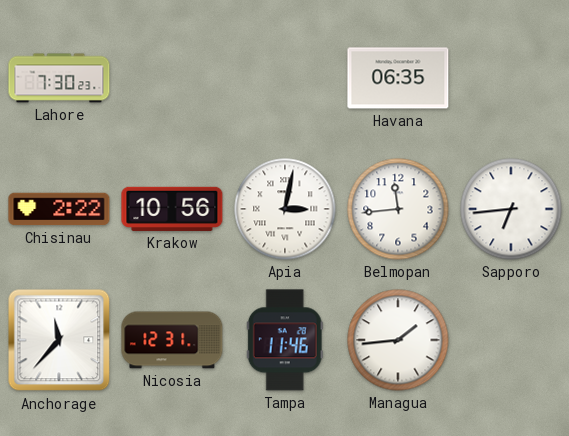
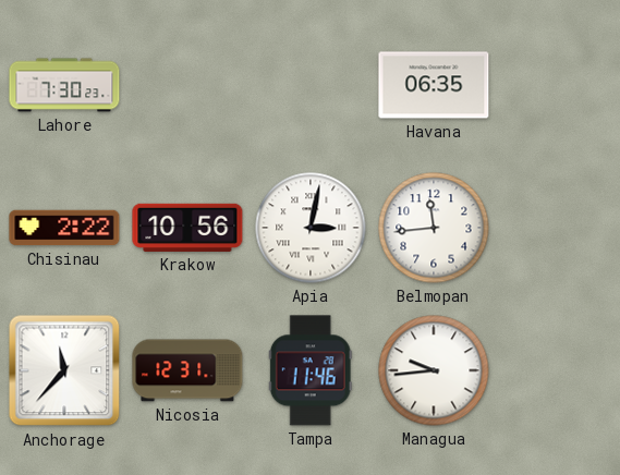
Sapporo: 6:44 -> none (511, 209)
Managua: 1:44 -> 9:44 (434, 370)
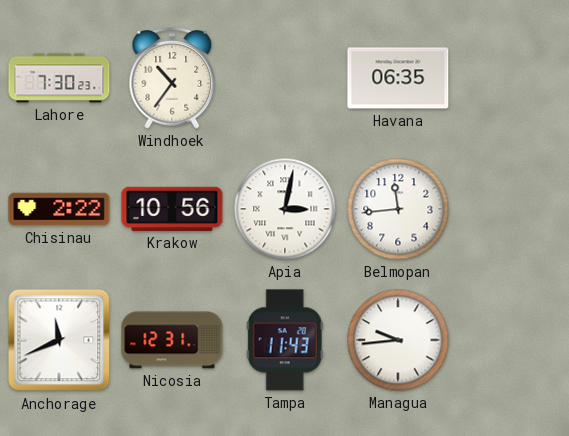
Windhoek: none -> 10:36 (172, 79)
Anchorage: 11:37 -> 11:41 (59, 340)
Tampa: 11:46 -> 11:43 (285, 340)
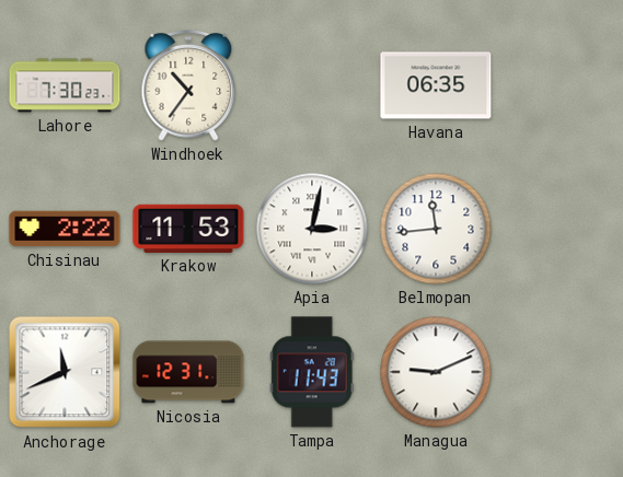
Krakow: 10:56 -> 11:53 (188, 229)
Managua: 9:44 -> 9:11 (436, 372)
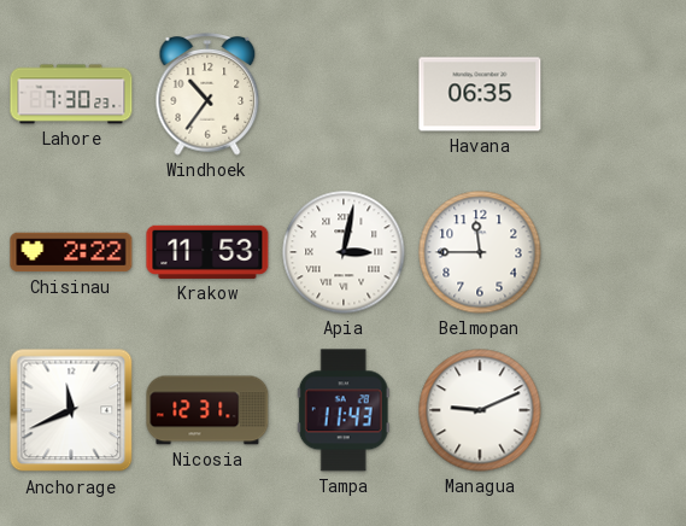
Belmopan: 11:44 -> 11:45 (480, 252)
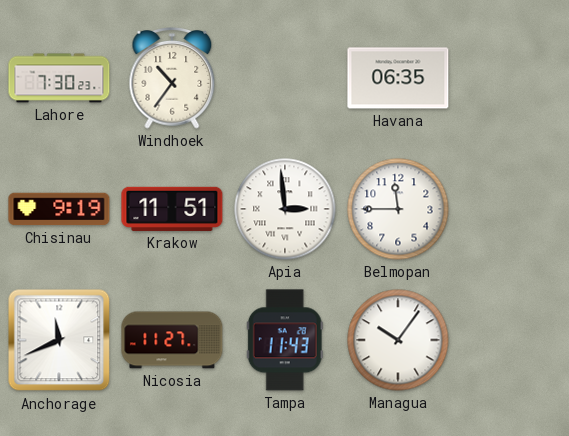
Chisinau: 2:22 -> 9:19 (59, 209)
Krakow: 11:53 -> 11:51 (172, 209)
Apia: 3:02 -> 2:59 (285, 209)
Nicosia: 12:31 -> 11:27 (172, 340)
Managua: 9:11 -> 10:06 (398, 340)
